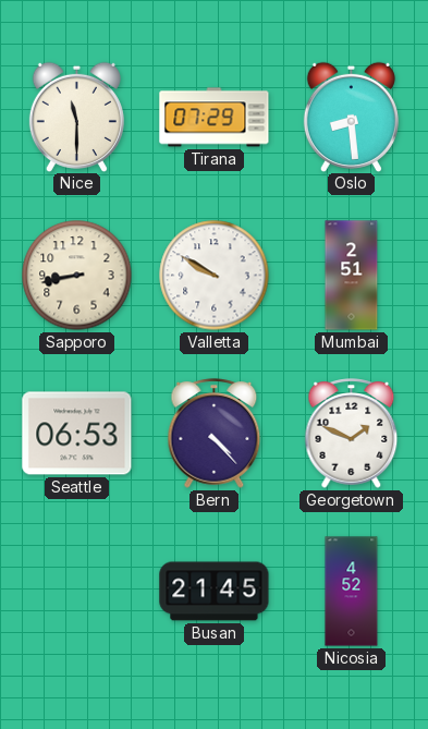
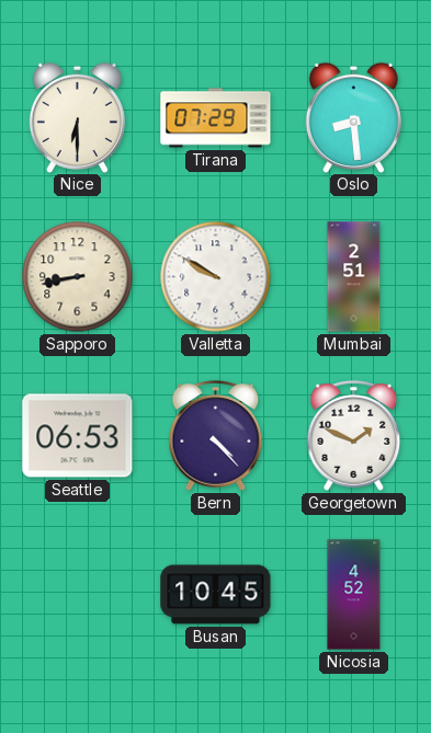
Nice: 11:30 -> 6:30 (77, 117)
Busan: 21:45 -> 10:45 (216, 595)
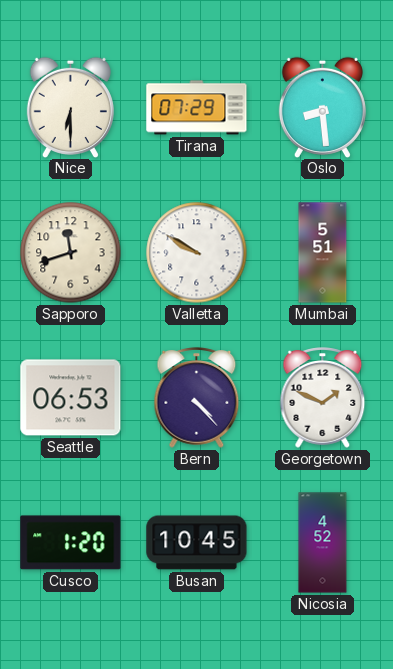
Sapporo: 8:43 -> 11:42 (71, 253)
Mumbai: 2:51 -> 5:51 (323, 253)
Cusco: none -> 1:20 (71, 543)
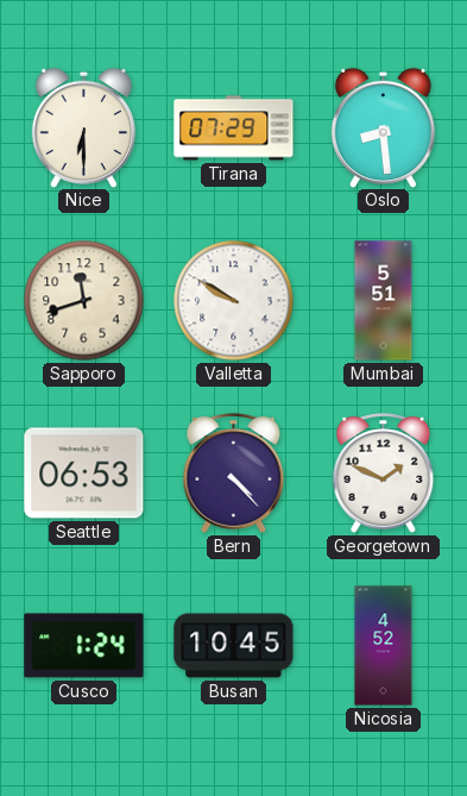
Cusco: 1:20 -> 1:24 (84, 646)
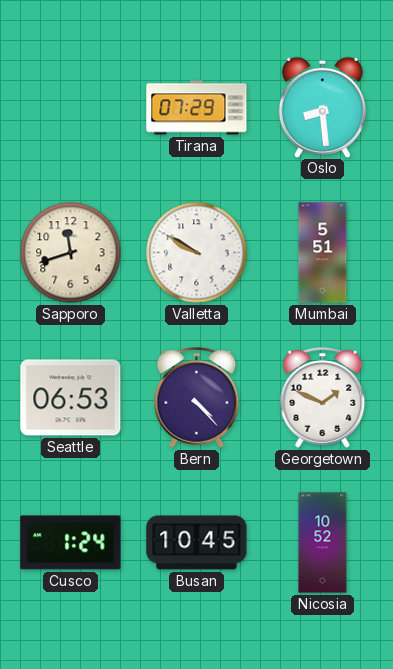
Nice: 6:30 -> none (83, 127)
Nicosia: 4:52 -> 10:52 (323, 543)
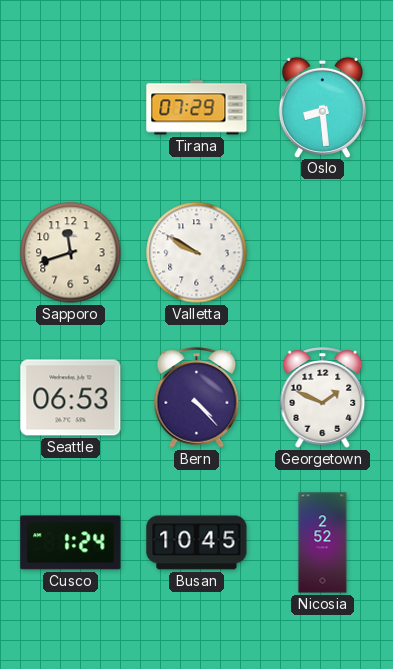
Mumbai: 5:51 -> none (323, 253)
Nicosia: 10:52 -> 2:52 (323, 543)
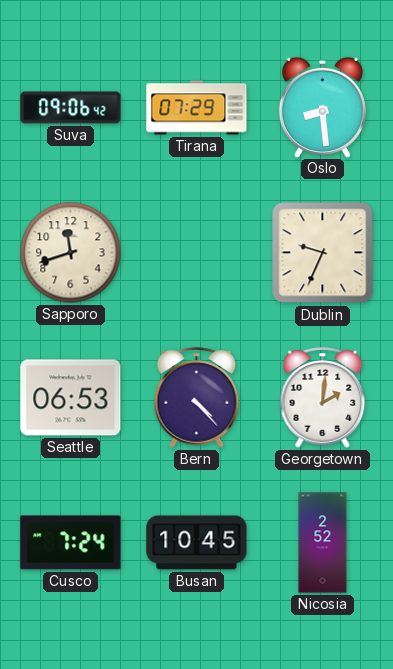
Suva: none -> 09:06 (71, 108)
Valletta: 9:50 -> none (197, 253)
Dublin: none -> 9:34 (323, 253)
Georgetown: 1:49 -> 2:01 (323, 398)
Cusco: 1:24 -> 7:24 (71, 543)
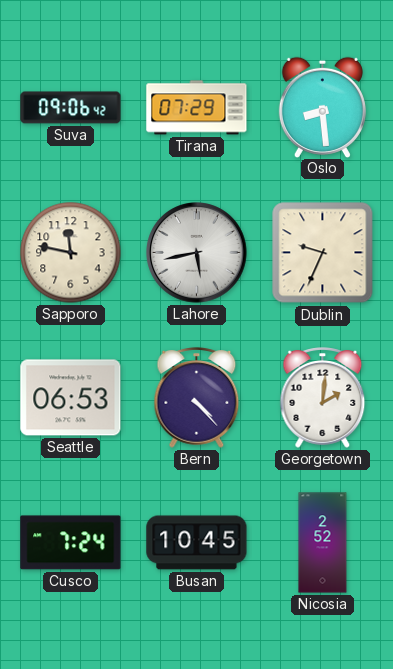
Sapporo: 11:42 -> 11:47 (71, 253)
Lahore: none -> 5:43 (197, 253)
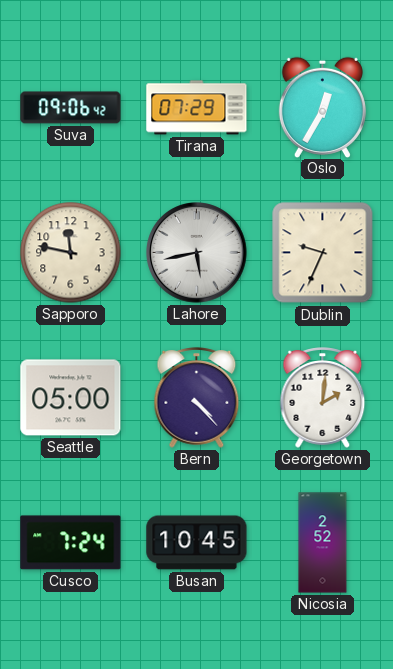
Oslo: 8:29 -> 12:35 (322, 107)
Seattle: 06:53 -> 05:00 (71, 398)
